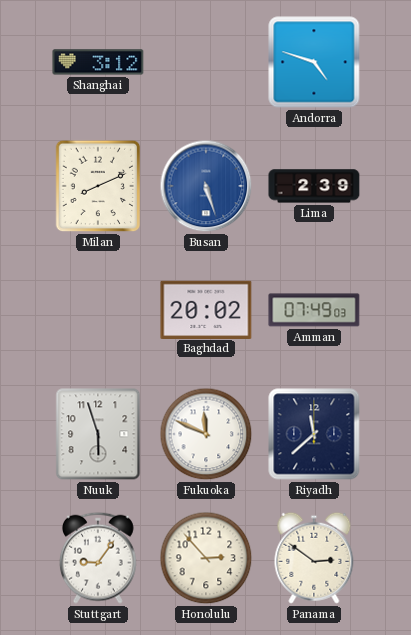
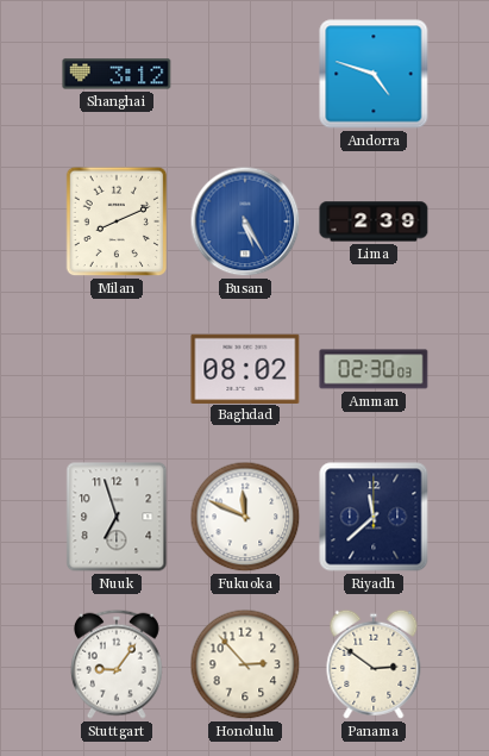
Busan: 5:27 -> 5:25 (245, 221)
Baghdad: 20:02 -> 08:02 (245, 368)
Amman: 07:49 -> 02:30 (374, 369)
Nuuk: 5:57 -> 6:57 (117, 517)
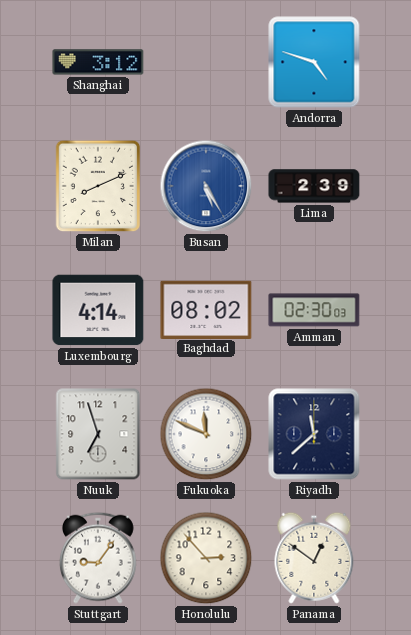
Luxembourg: none -> 4:14 (98, 310)
Panama: 2:51 -> 12:51 (314, 558)
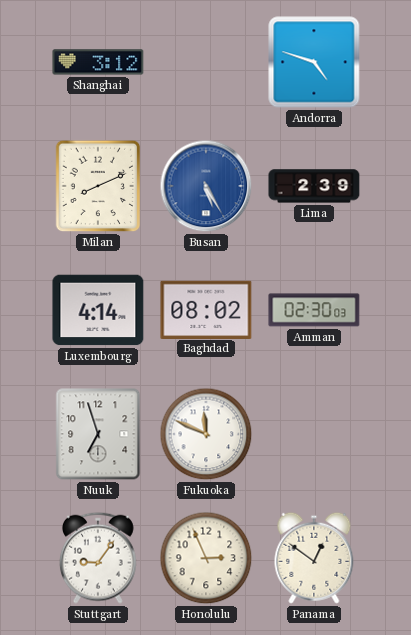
Riyadh: 11:38 -> none (314, 434)
Honolulu: 2:53 -> 2:56 (206, 558)
